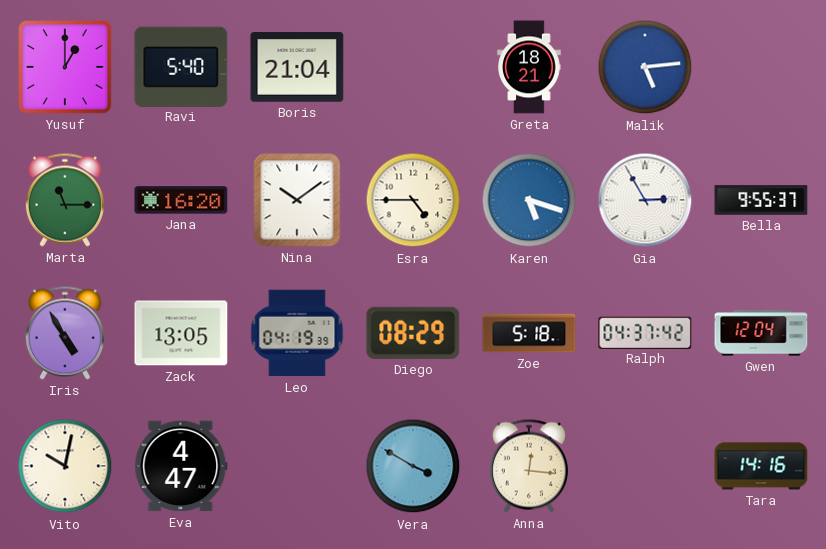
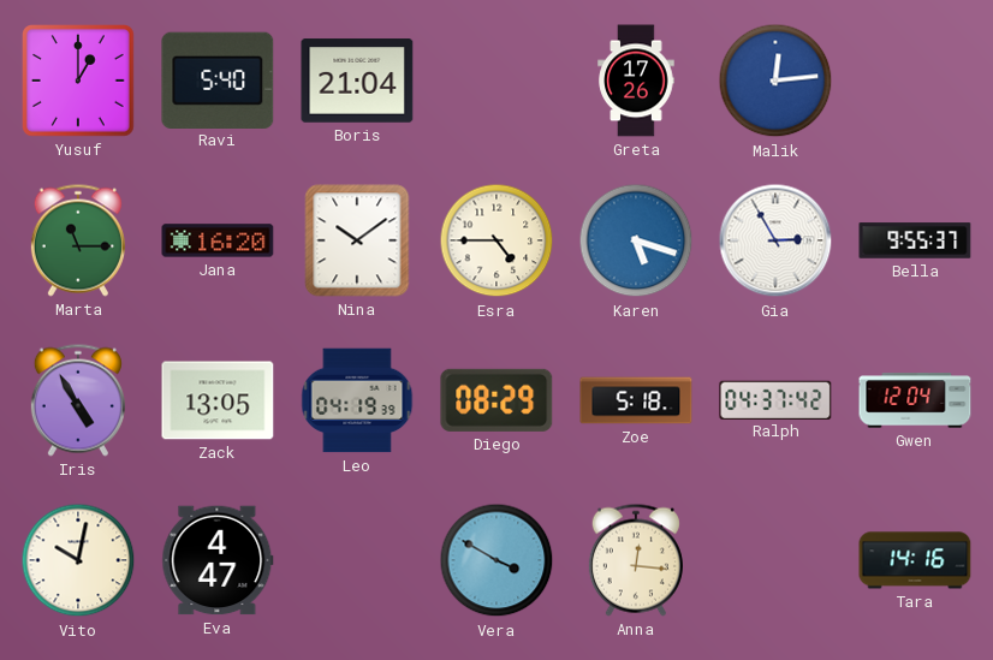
Greta: 18:21 -> 17:26 (636, 81)
Malik: 5:14 -> 12:14 (775, 81)
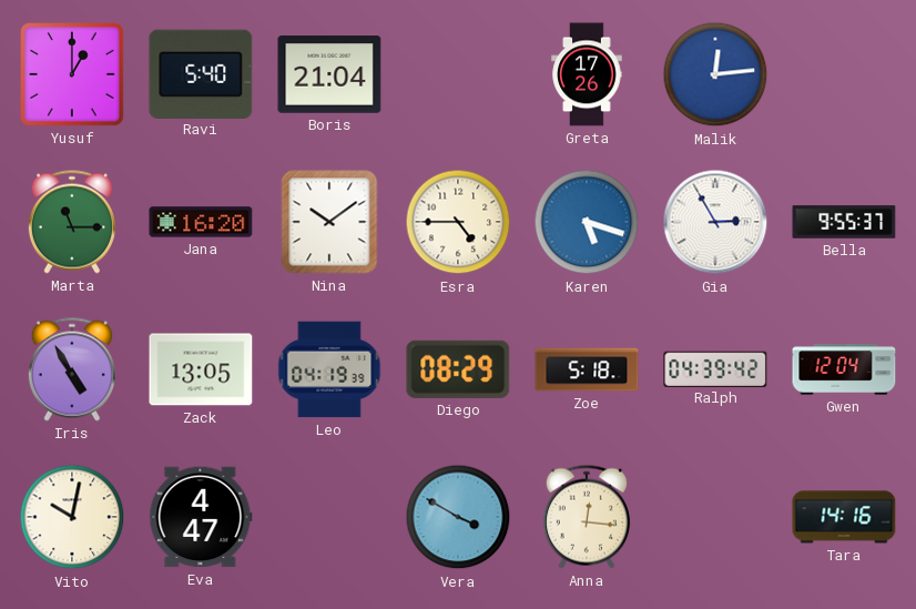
Ralph: 04:37 -> 04:39 (715, 368)
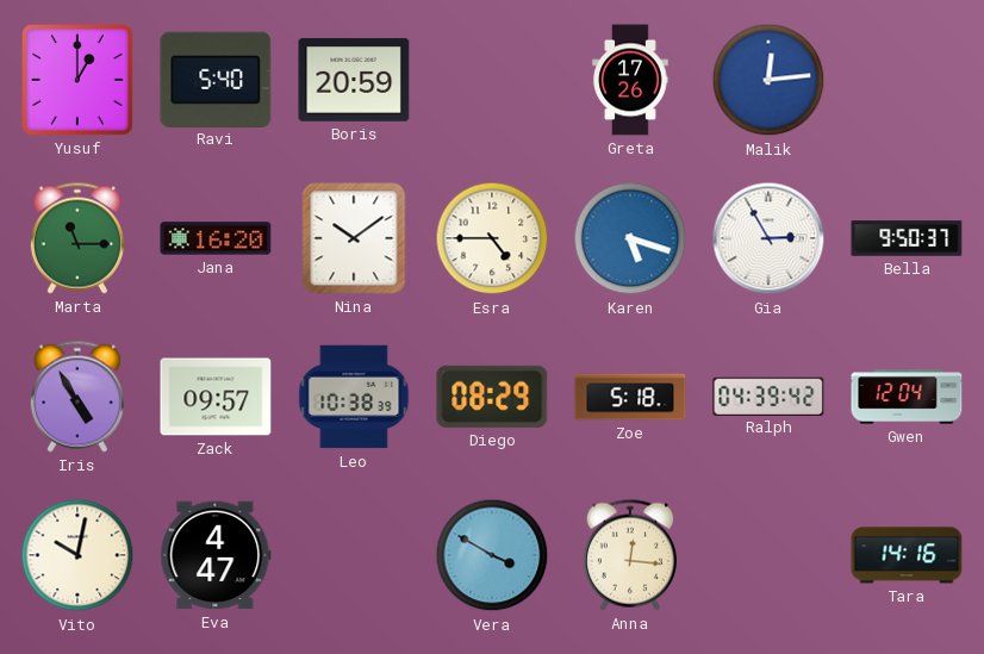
Boris: 21:04 -> 20:59 (354, 80)
Bella: 9:55 -> 9:50 (907, 238)
Zack: 13:05 -> 09:57 (216, 397)
Leo: 04:19 -> 10:38 (354, 397)
